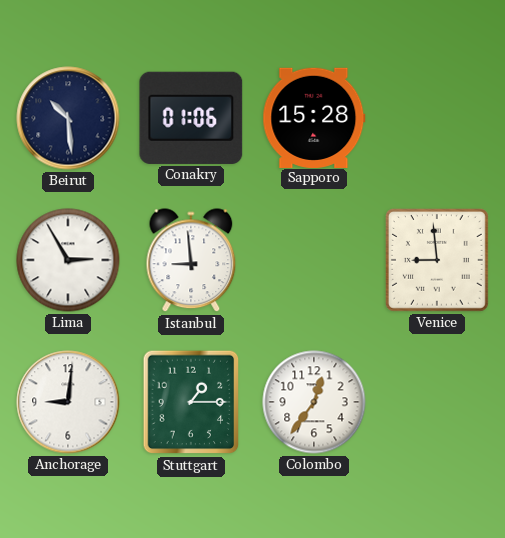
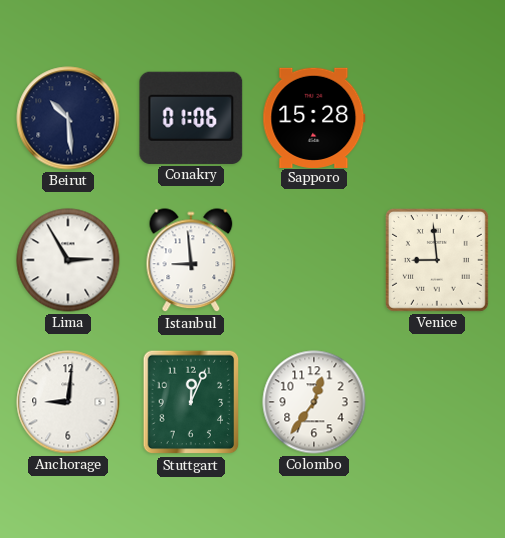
Stuttgart: 1:15 -> 12:04 (191, 402)
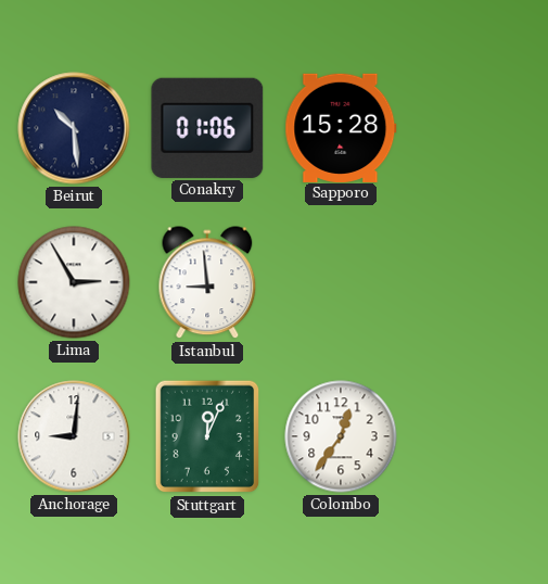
Venice: 8:59 -> none (437, 260)
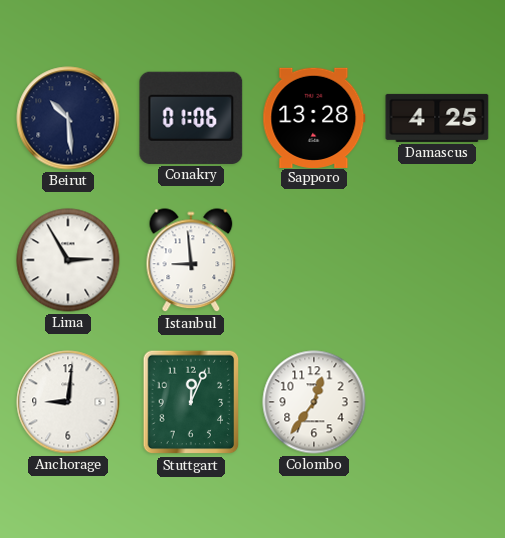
Sapporo: 15:28 -> 13:28 (314, 117)
Damascus: none -> 4:25 (437, 118)
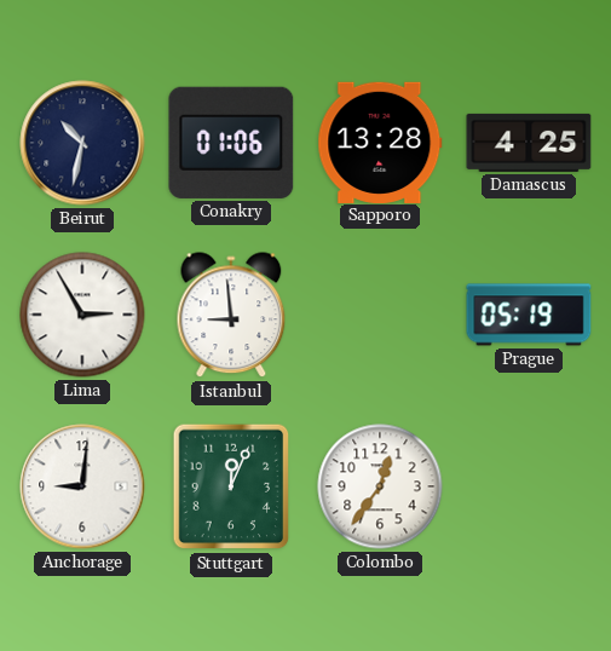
Beirut: 10:29 -> 10:32 (82, 143)
Prague: none -> 05:19 (529, 315)
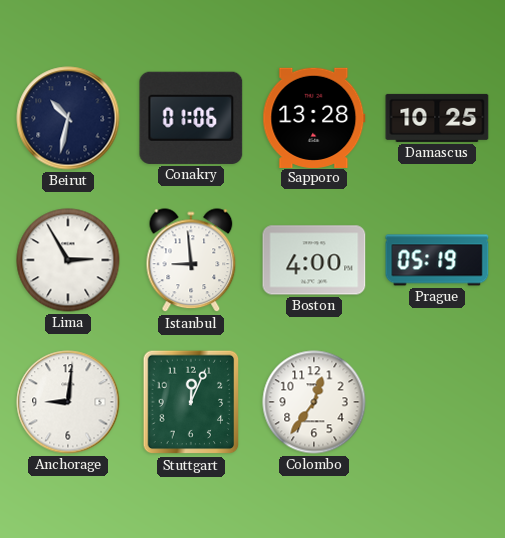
Damascus: 4:25 -> 10:25 (437, 118)
Boston: none -> 4:00 (314, 260)
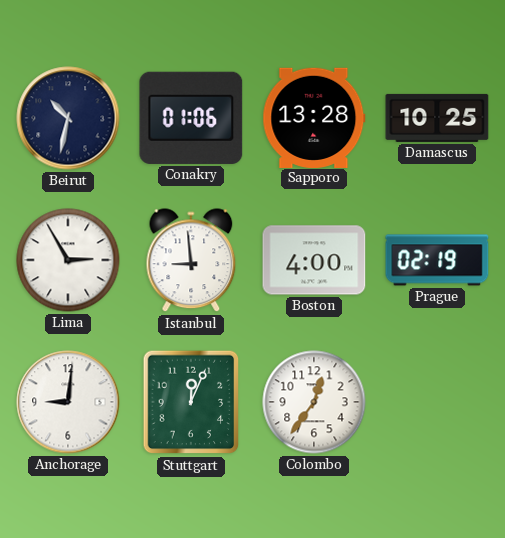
Prague: 05:19 -> 02:19 (437, 260)
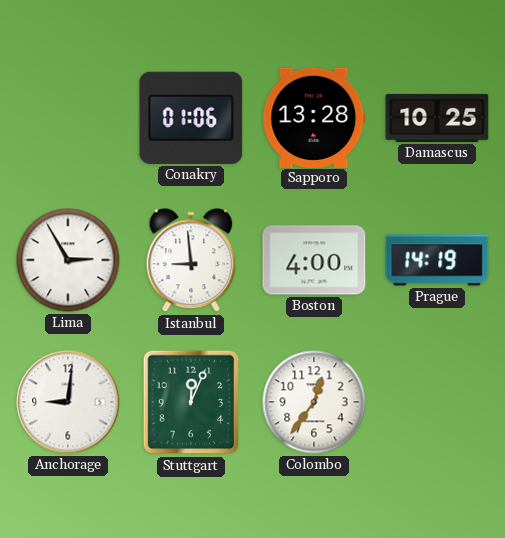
Beirut: 10:32 -> none (68, 118)
Prague: 02:19 -> 14:19 (437, 260)
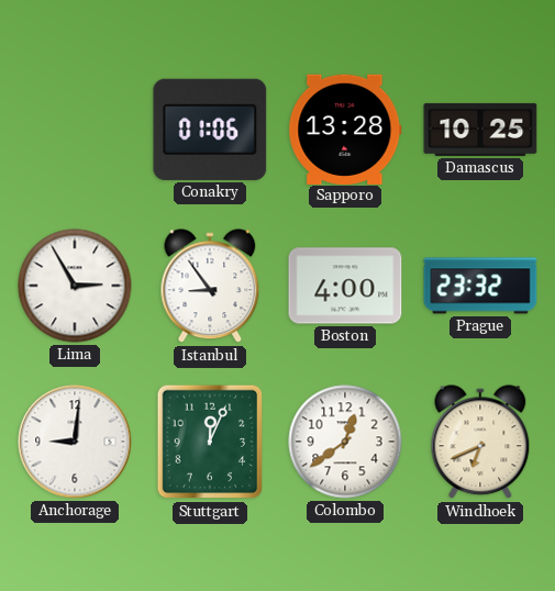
Istanbul: 8:59 -> 8:54 (210, 287)
Prague: 14:19 -> 23:32 (480, 286)
Colombo: 12:36 -> 12:39 (345, 442)
Windhoek: none -> 6:41 (480, 443)
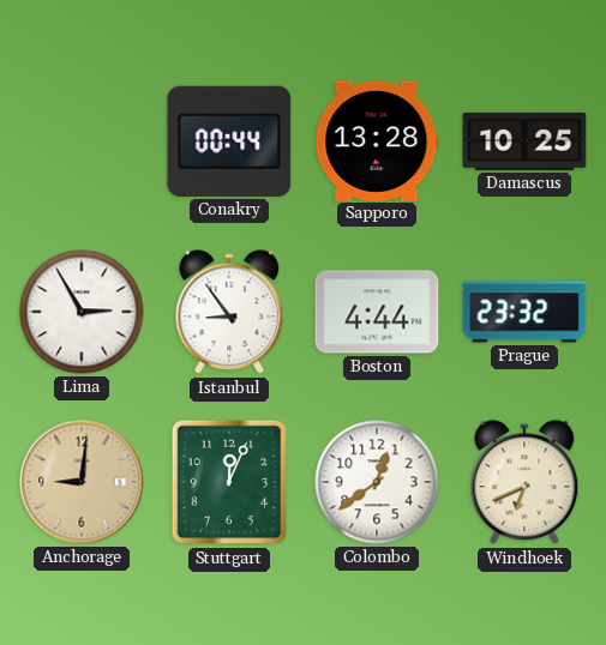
Conakry: 01:06 -> 00:44 (229, 141)
Boston: 4:00 -> 4:44 (377, 312)
Anchorage dial: white -> champagne (82, 482)
